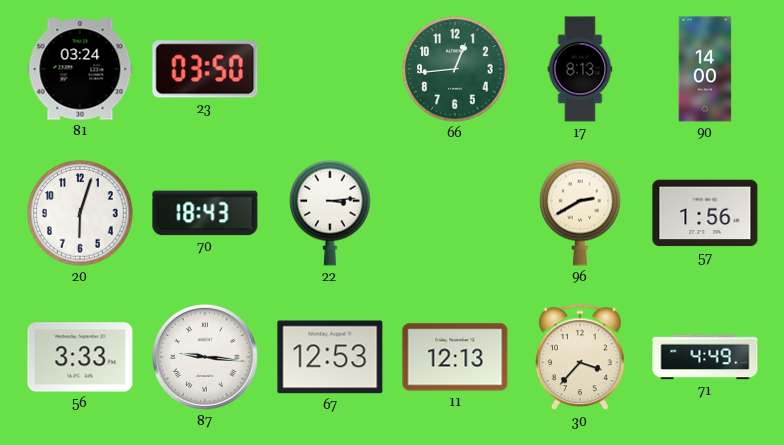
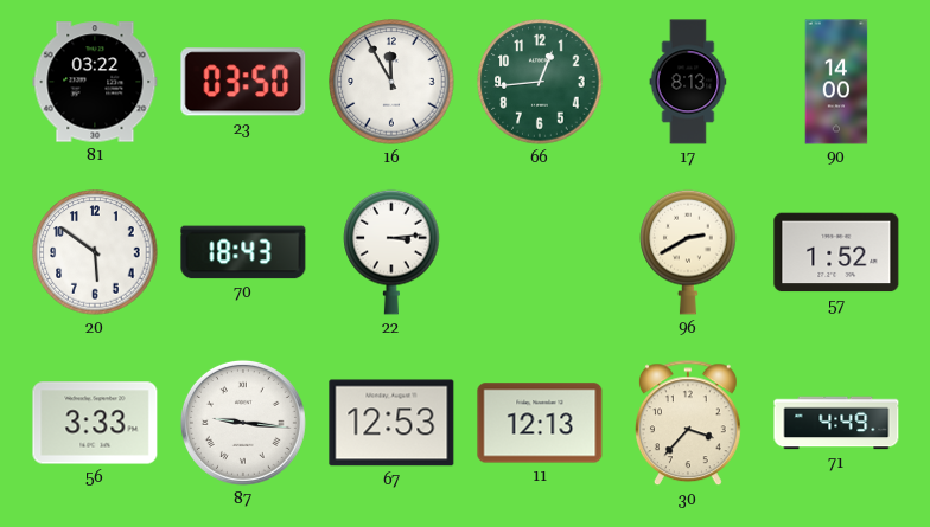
81: 03:24 -> 03:22 (95, 82)
16: none -> 11:55 (391, 82)
20: 6:03 -> 5:51 (95, 252)
57: 1:56 -> 1:52 (836, 252)
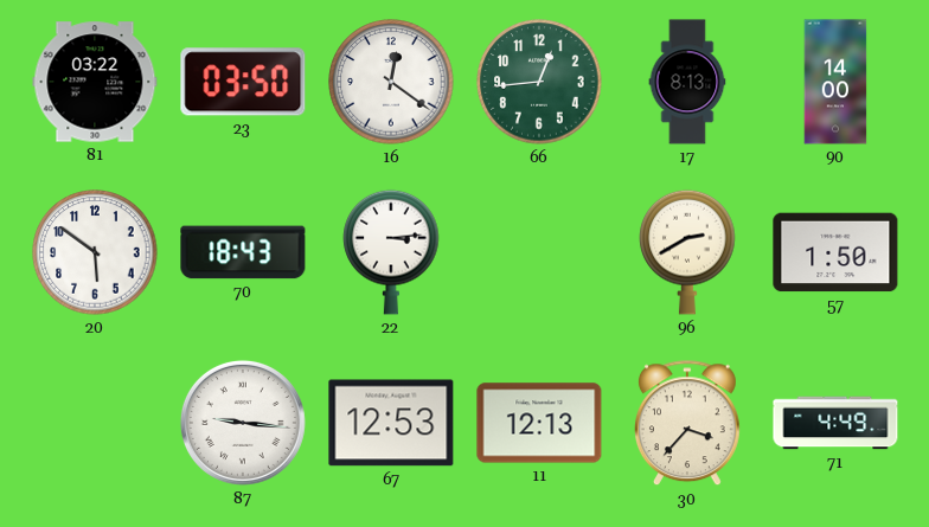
16: 11:55 -> 12:21 (391, 82)
57: 1:52 -> 1:50 (835, 252)
56: 3:33 -> none (95, 423)
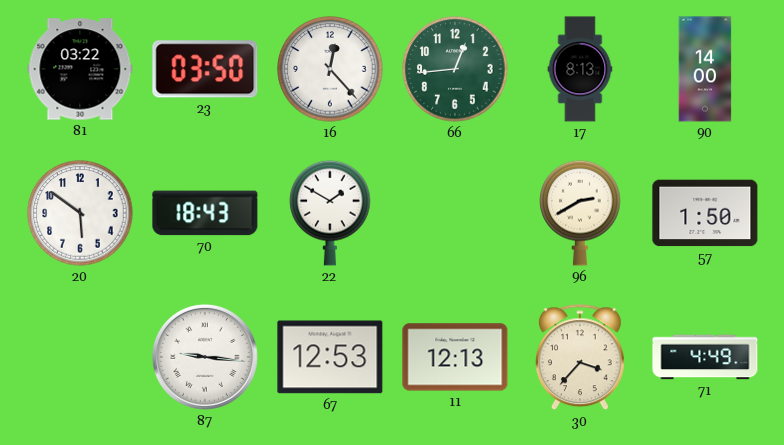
16: 12:21 -> 12:23 (330, 69)
22: 3:14 -> 1:50 (330, 213)
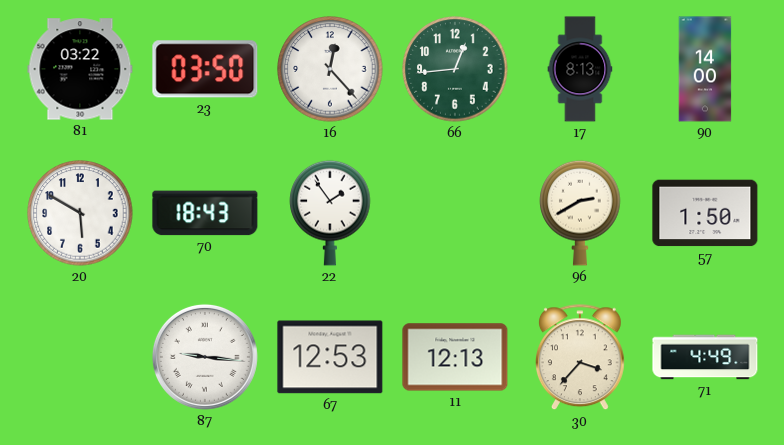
20: 5:51 -> 5:50 (80, 213)
22: 1:50 -> 1:54 (330, 213)
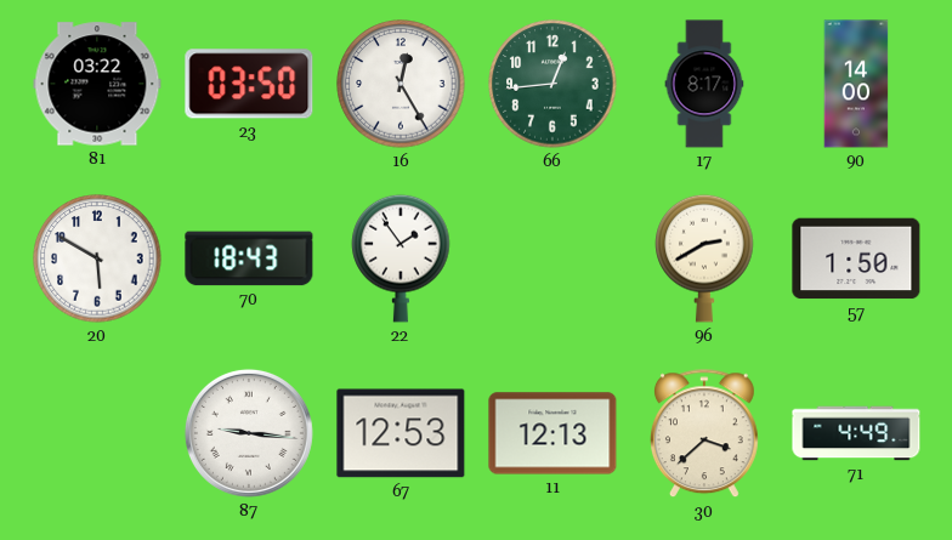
16: 12:23 -> 12:25 (401, 84)
17: 8:13 -> 8:17 (704, 84)
30: 3:37 -> 3:38 (704, 434)
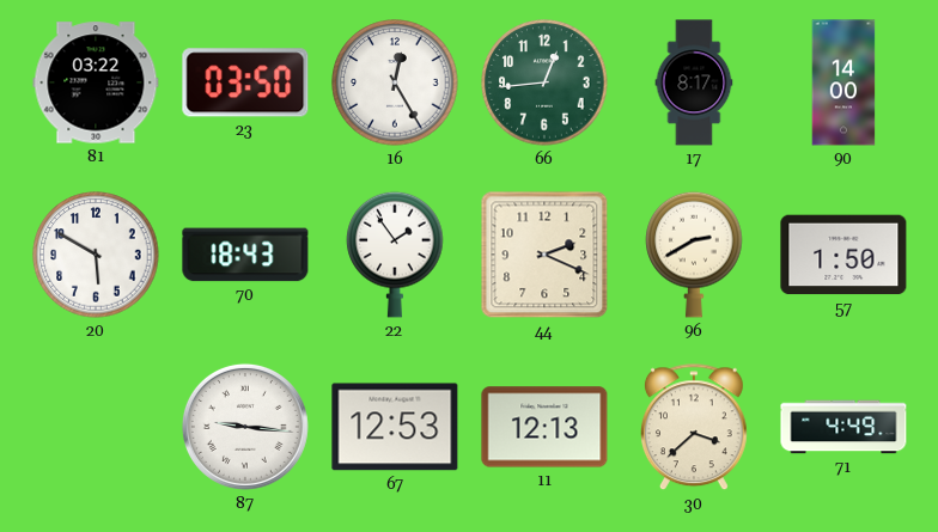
44: none -> 2:19 (544, 255)
